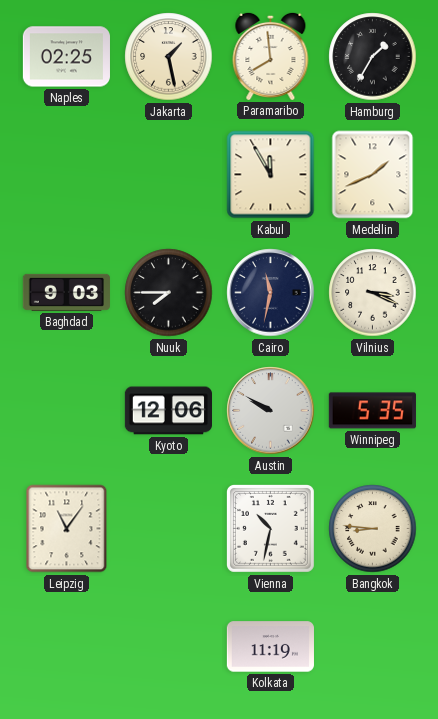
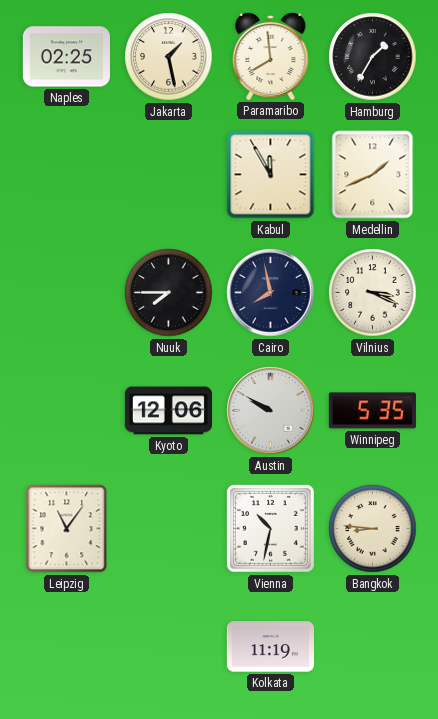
Baghdad: 9:03 -> none (66, 292)
Cairo: 11:32 -> 7:58 (271, 293)
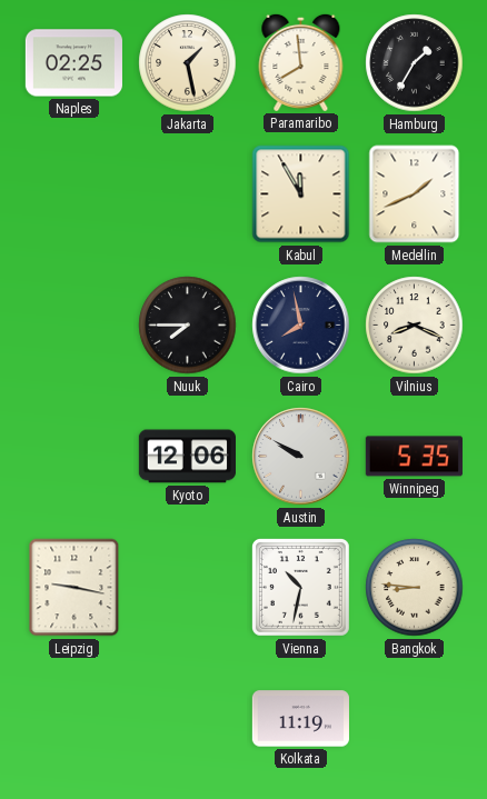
Vilnius: 3:19 -> 8:19 (415, 326)
Leipzig: 11:06 -> 9:17 (74, 588)
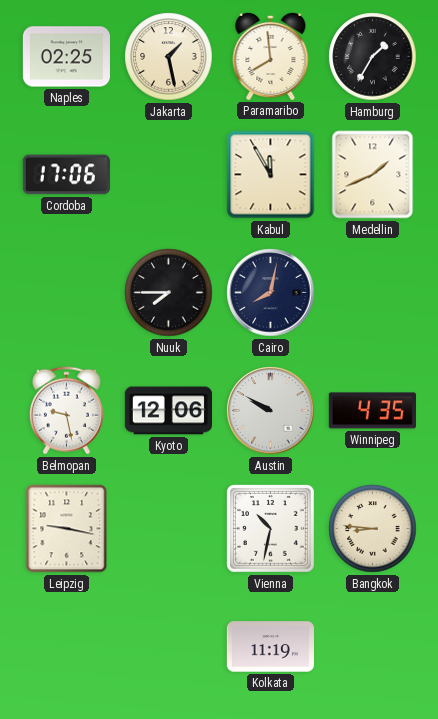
Cordoba: none -> 17:06 (66, 175)
Cairo: 7:58 -> 8:02 (271, 293)
Vilnius: 8:19 -> none (415, 326)
Belmopan: none -> 9:28 (66, 411)
Winnipeg: 5:35 -> 4:35 (372, 411)
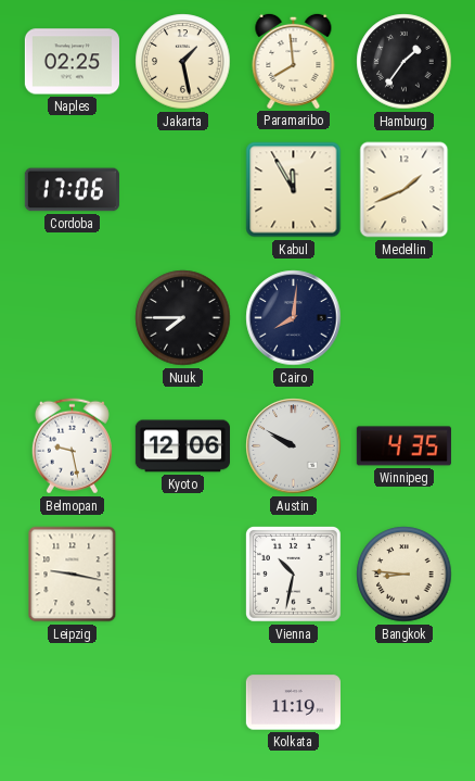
Hamburg: 1:35 -> 1:36 (405, 62)
Cairo: 8:02 -> 8:01 (294, 318)
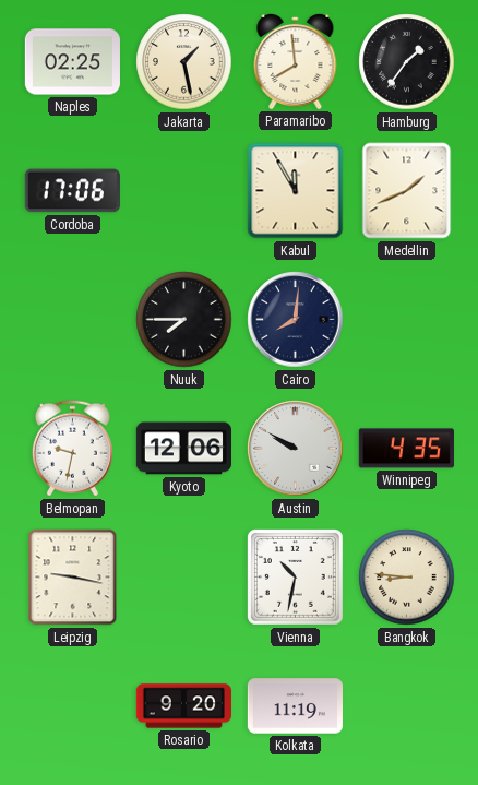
Belmopan: 9:28 -> 9:32 (72, 449)
Rosario: none -> 9:20 (183, 706)
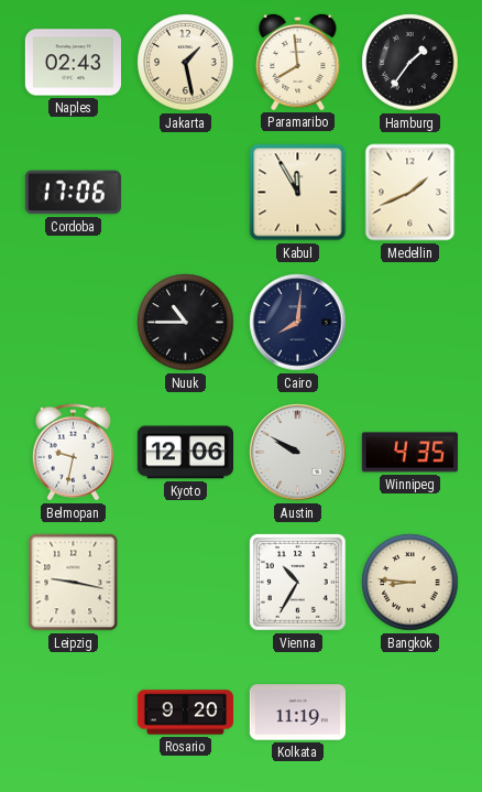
Naples: 02:25 -> 02:43 (73, 63)
Nuuk: 7:45 -> 10:45 (186, 323)
Vienna: 10:32 -> 10:35 (297, 582)
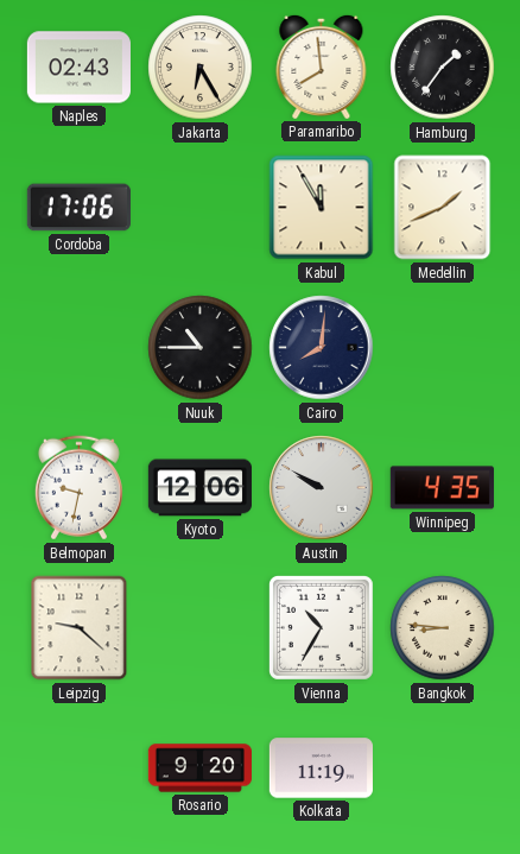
Jakarta: 1:28 -> 6:25 (201, 68)
Leipzig: 9:17 -> 9:22 (80, 628)
